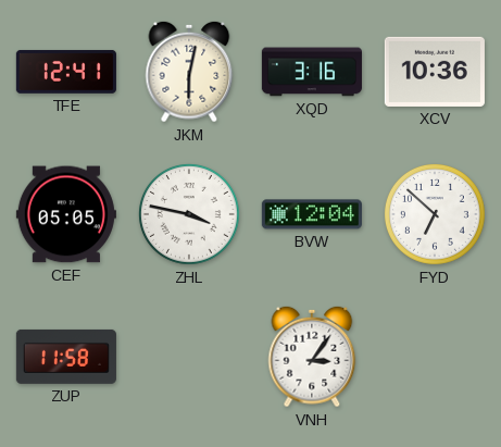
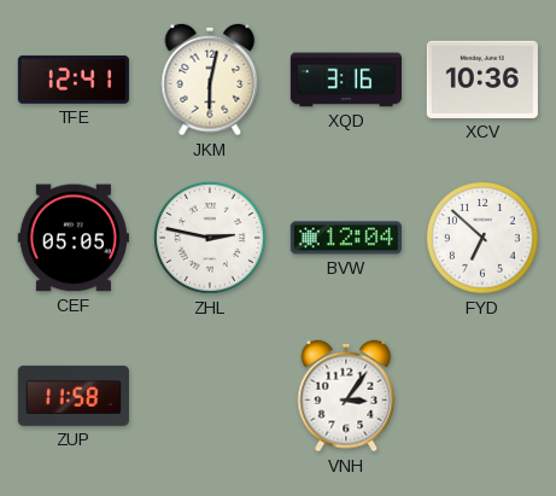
ZHL: 3:47 -> 2:47 (210, 238)
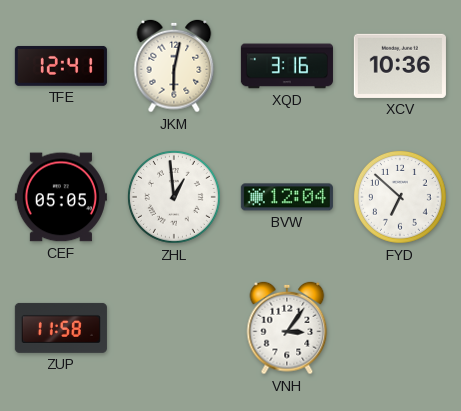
ZHL: 2:47 -> 12:59 (174, 197)
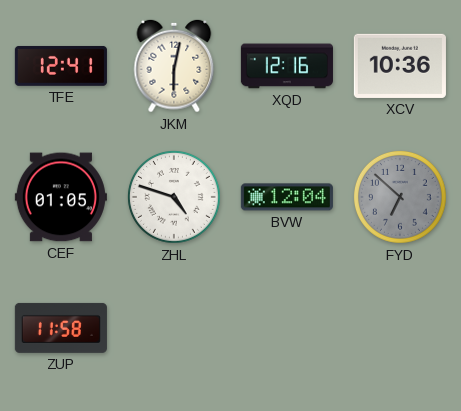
XQD: 3:16 -> 12:16 (287, 66)
CEF: 05:05 -> 01:05 (61, 197)
ZHL: 12:59 -> 4:48 (174, 197)
FYD dial: white -> grey (400, 197)
VNH: 3:06 -> none (287, 328)
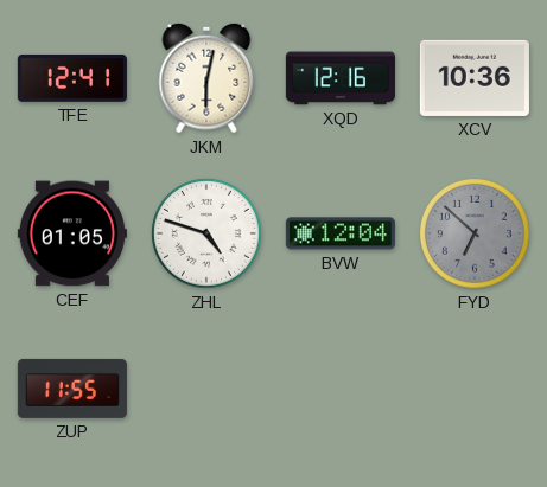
ZUP: 11:58 -> 11:55 (72, 389)
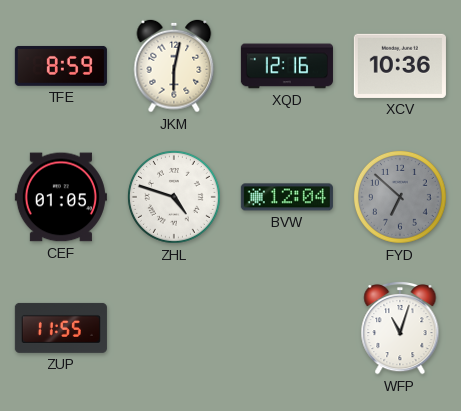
TFE: 12:41 -> 8:59 (61, 66)
WFP: none -> 11:03 (400, 328)
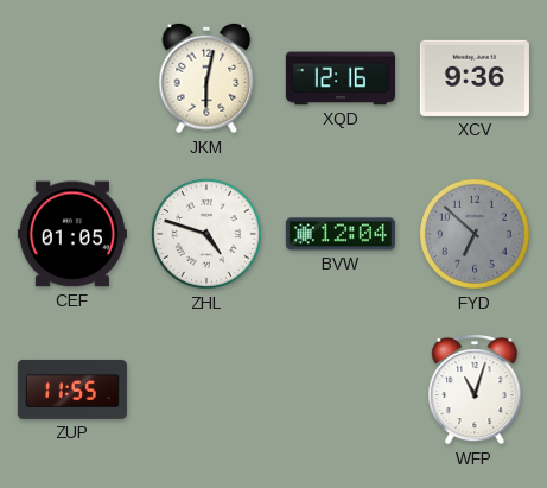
TFE: 8:59 -> none (61, 66)
XCV: 10:36 -> 9:36 (475, 78)
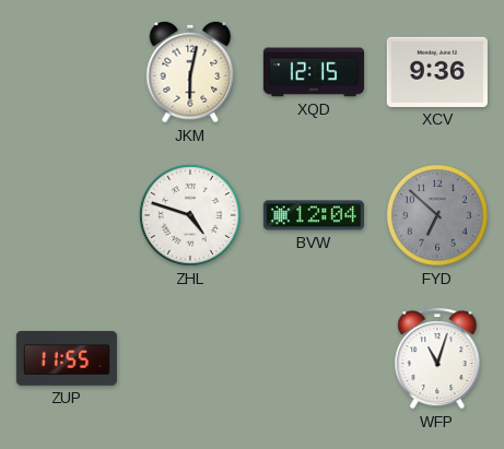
XQD: 12:16 -> 12:15 (314, 72)
CEF: 01:05 -> none (72, 234)
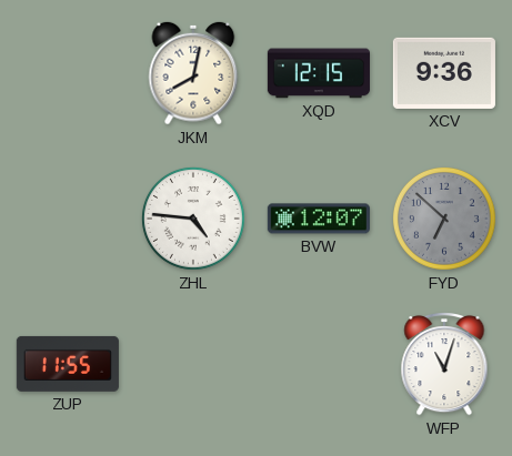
JKM: 6:02 -> 8:02 (193, 73)
ZHL: 4:48 -> 4:46 (193, 219)
BVW: 12:04 -> 12:07 (319, 219)
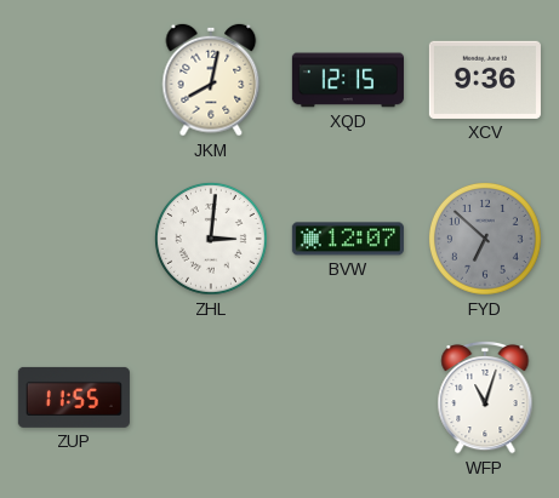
ZHL: 4:46 -> 3:01 (211, 239)
